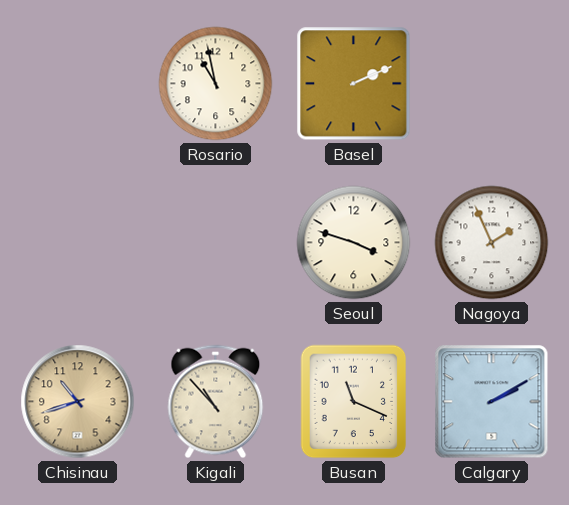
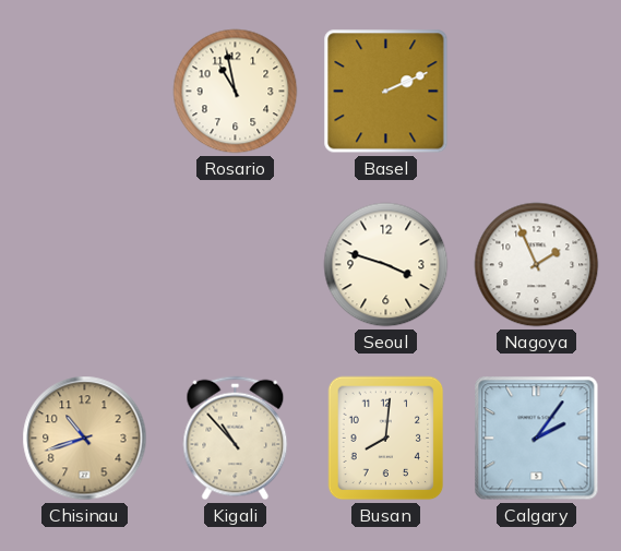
Busan: 11:19 -> 8:01 (386, 439)
Calgary: 2:10 -> 2:06 (537, 439)
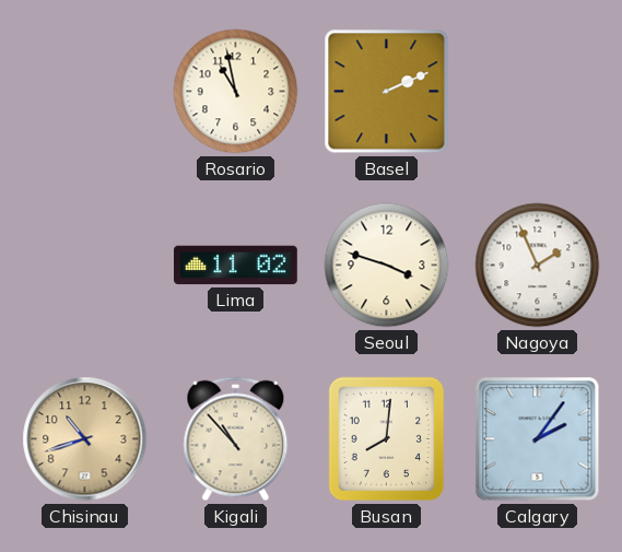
Lima: none -> 11:02 (236, 266)
